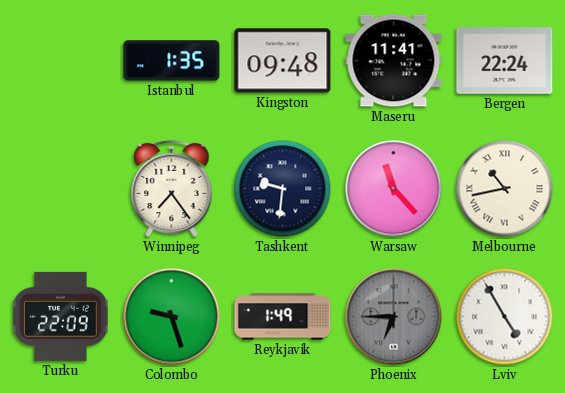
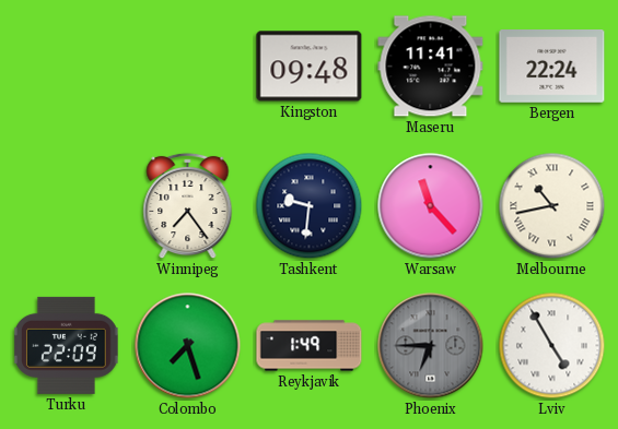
Istanbul: 1:35 -> none (172, 61)
Colombo: 9:27 -> 7:27 (188, 346)
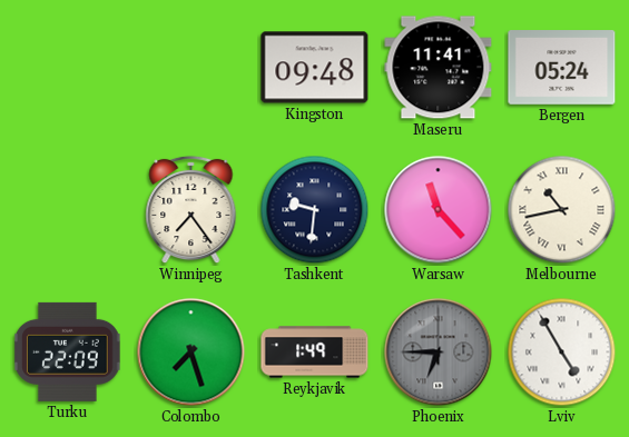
Bergen: 22:24 -> 05:24 (562, 68)
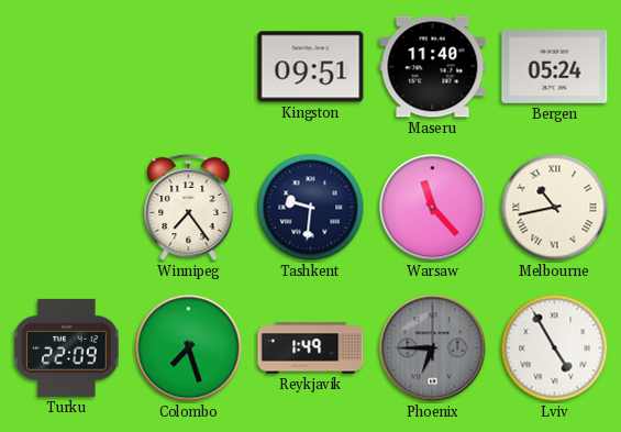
Kingston: 09:48 -> 09:51 (311, 67)
Maseru: 11:41 -> 11:40 (433, 67)
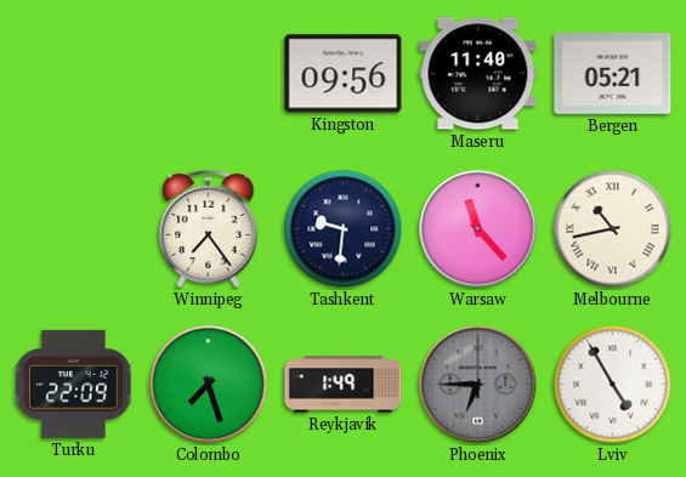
Kingston: 09:51 -> 09:56 (344, 74)
Bergen: 05:24 -> 05:21 (613, 74)
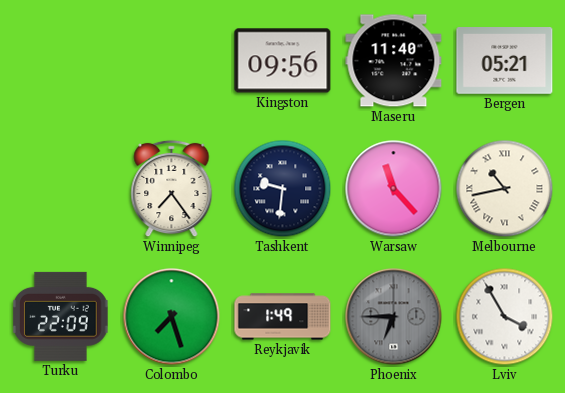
Lviv: 4:55 -> 3:55 (505, 317)
